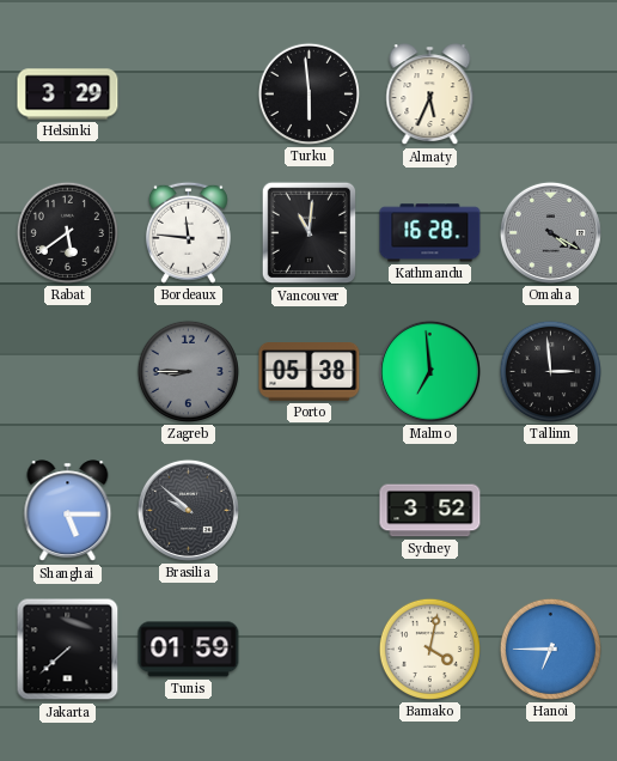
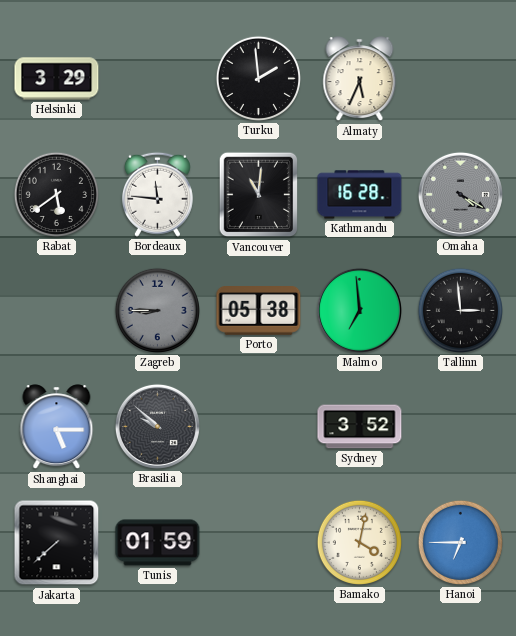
Turku: 5:59 -> 1:59 (258, 78)
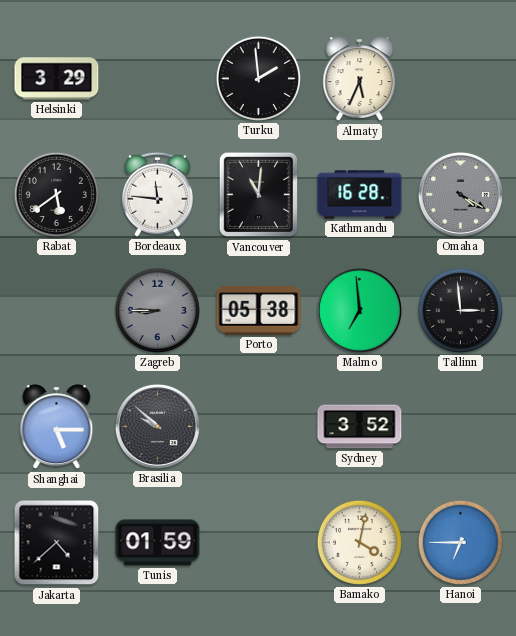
Jakarta: 7:38 -> 4:38 (57, 543)
